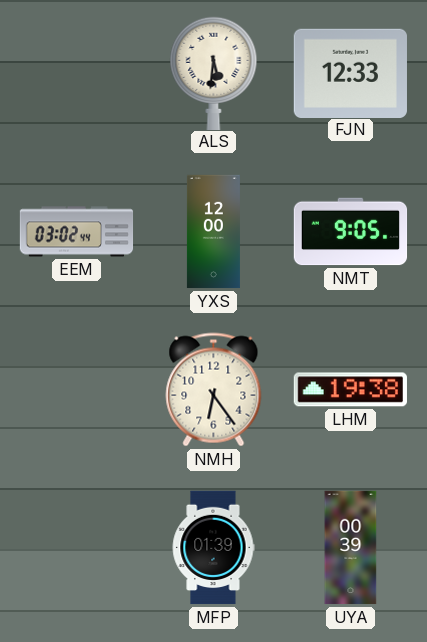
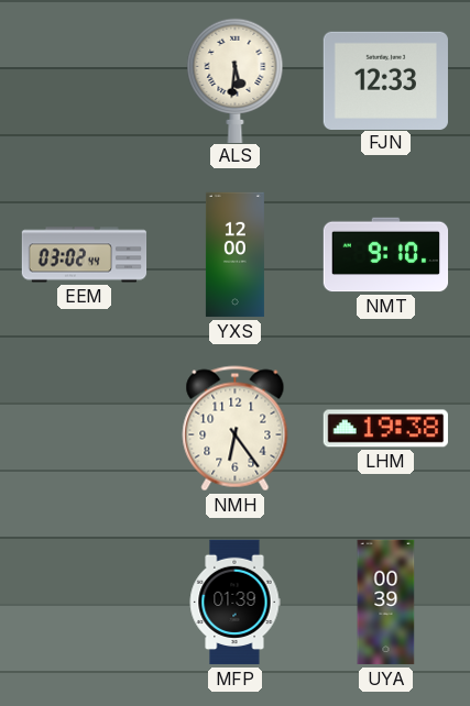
NMT: 9:05 -> 9:10 (386, 255)
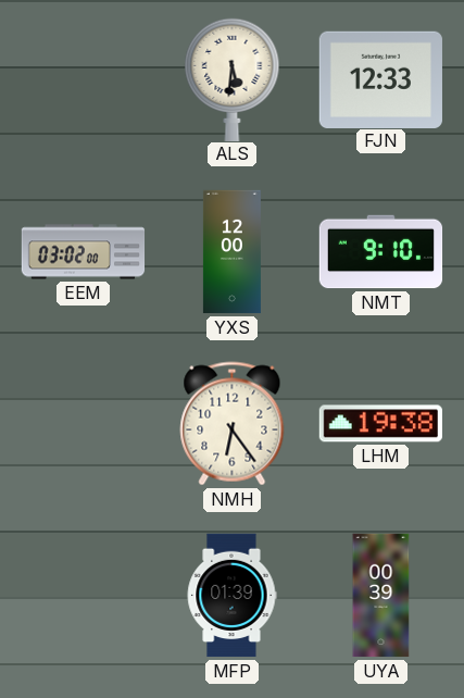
EEM: 03:02:44 -> 03:02:00 (84, 252)
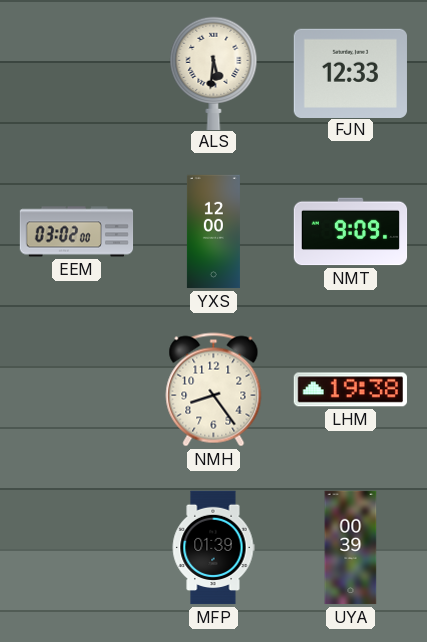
NMT: 9:10 -> 9:09 (351, 232)
NMH: 6:24 -> 8:24 (214, 390)
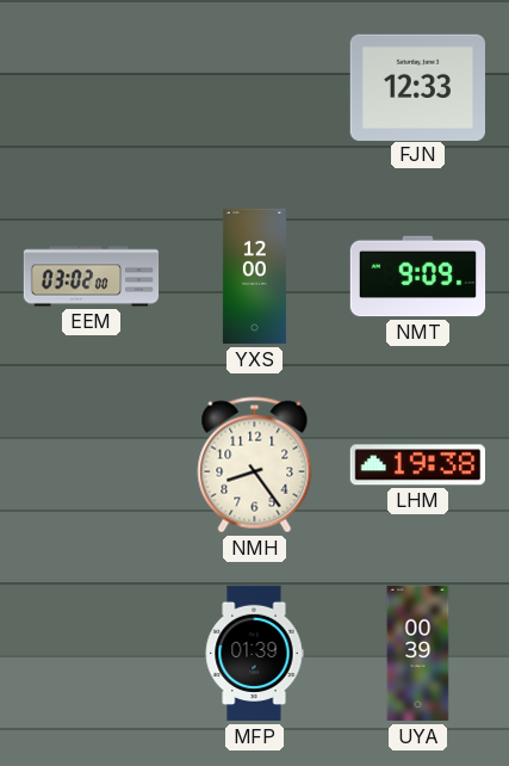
ALS: 5:31 -> none (214, 73)
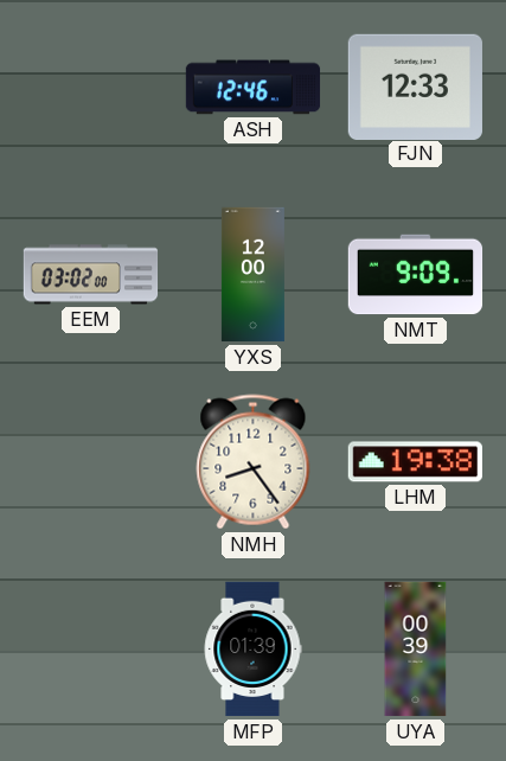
ASH: none -> 12:46 (254, 88)
